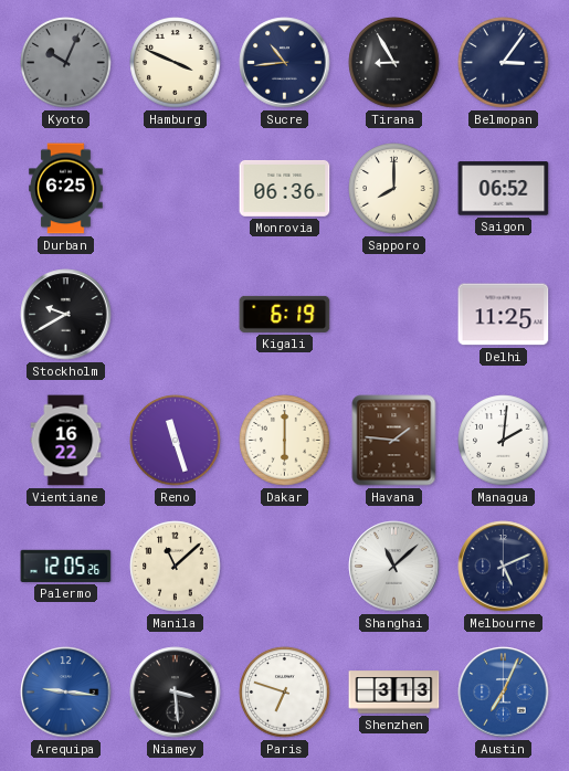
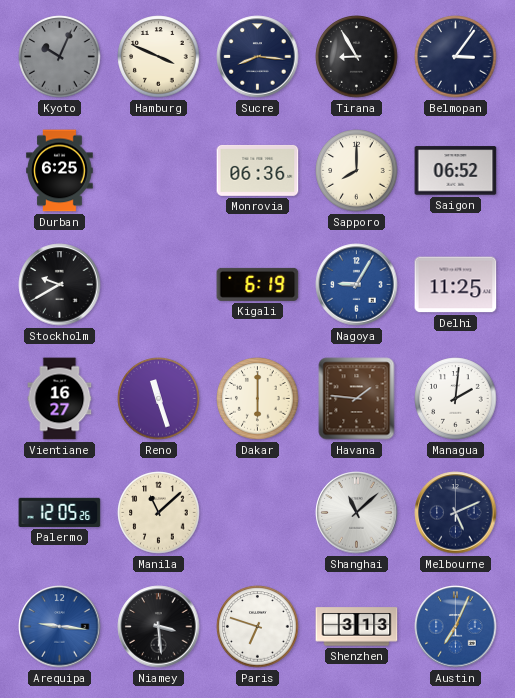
Sucre: 10:44 -> 8:16 (258, 57)
Nagoya: none -> 9:05 (357, 285)
Vientiane: 16:22 -> 16:27 (60, 399)
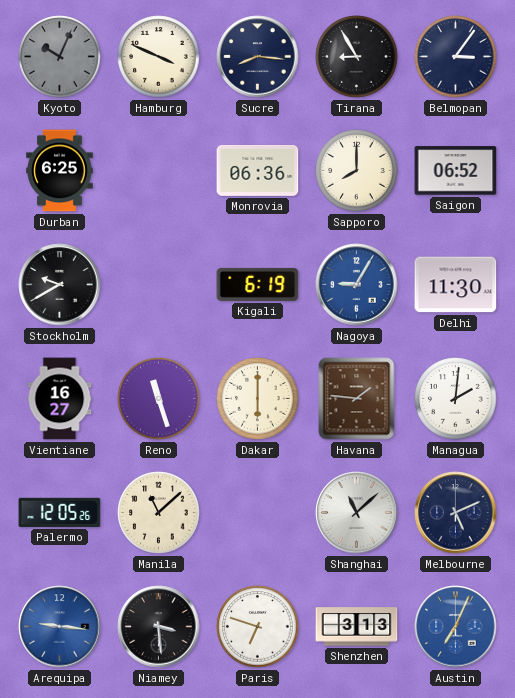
Delhi: 11:25 -> 11:30 (456, 285)
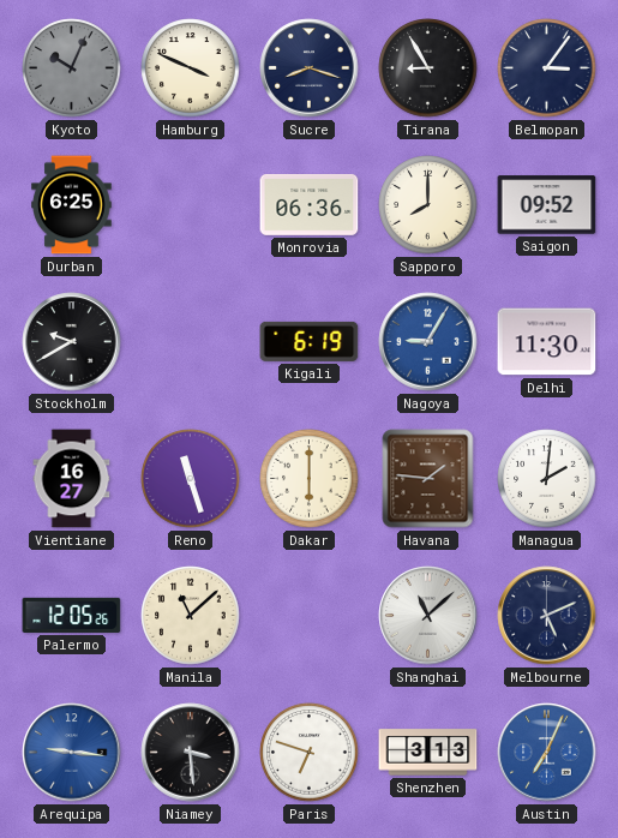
Sucre: 8:16 -> 8:18 (310, 68)
Saigon: 06:52 -> 09:52 (547, 205)
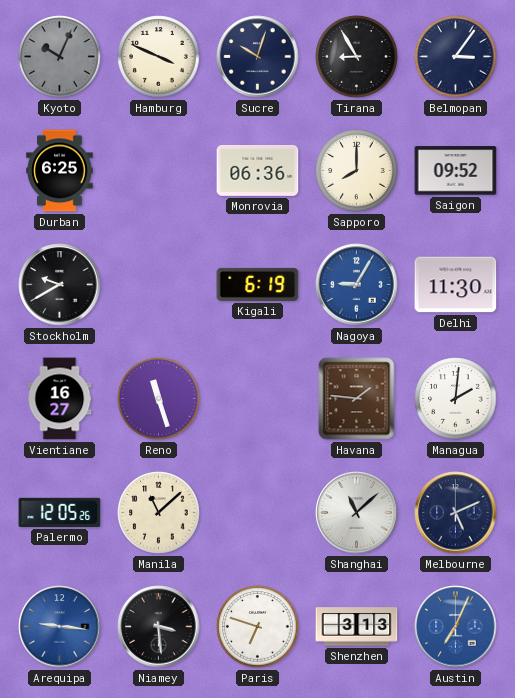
Sucre: 8:18 -> 10:03 (258, 57)
Dakar: 6:00 -> none (310, 479)
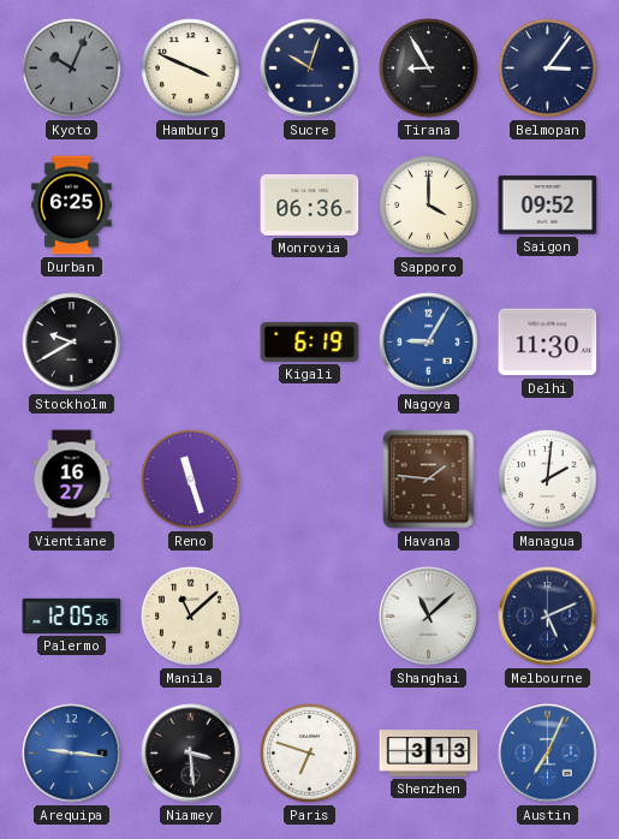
Sapporo: 8:00 -> 4:00 (429, 206)
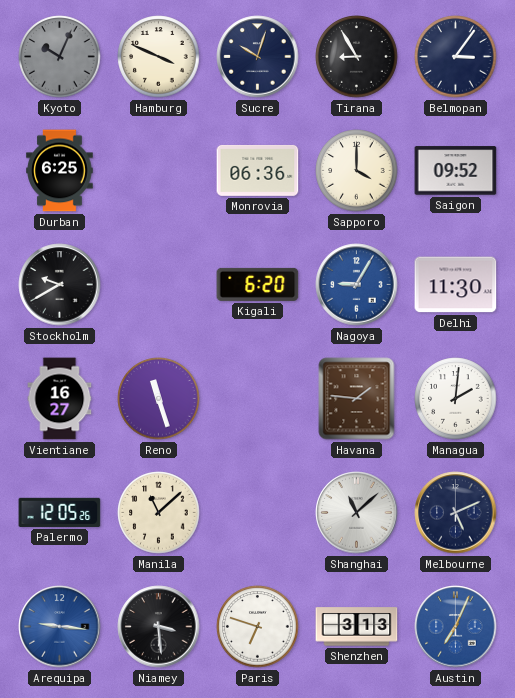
Kigali: 6:19 -> 6:20 (258, 284)
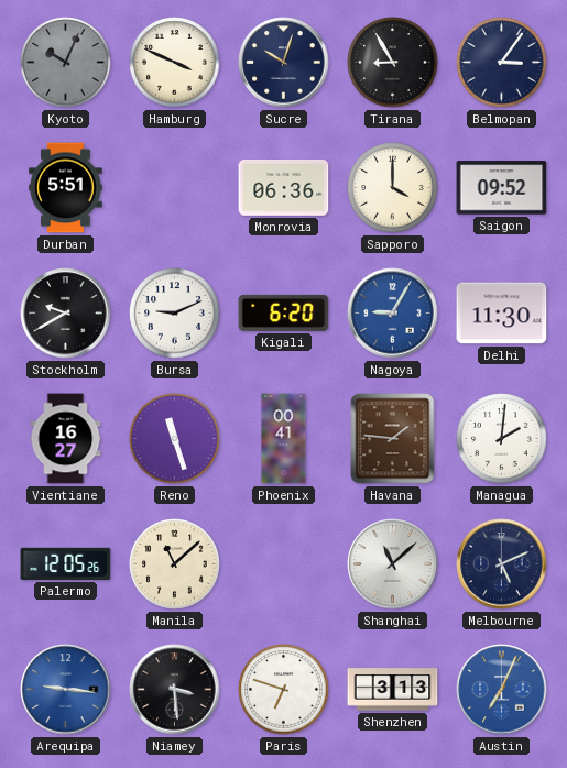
Durban: 6:25 -> 5:51 (66, 188)
Bursa: none -> 9:11 (175, 314)
Phoenix: none -> 00:41 (284, 439)
